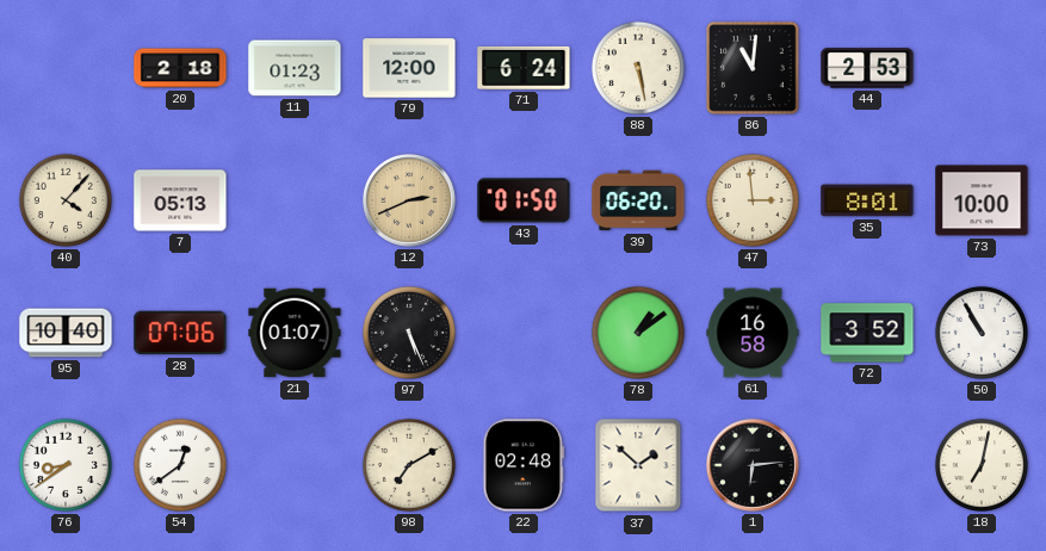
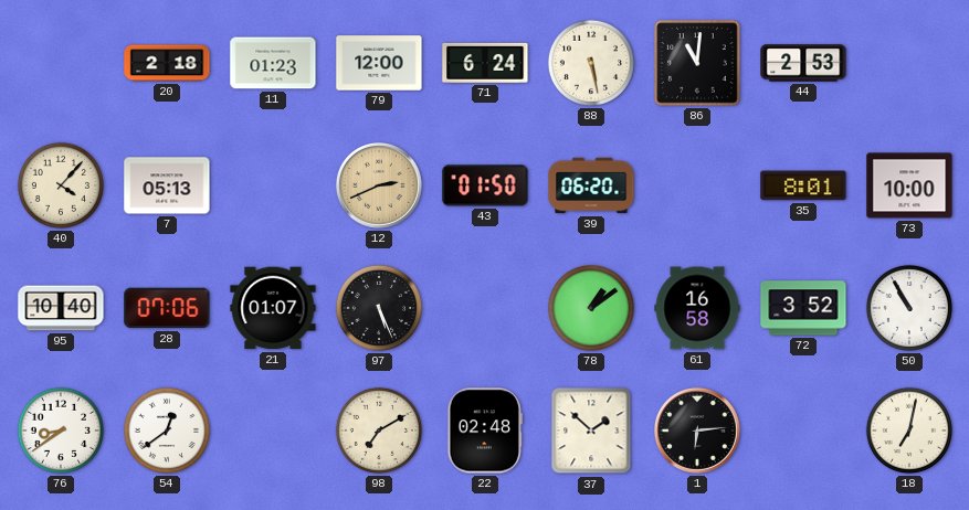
47: 2:59 -> none (753, 200)
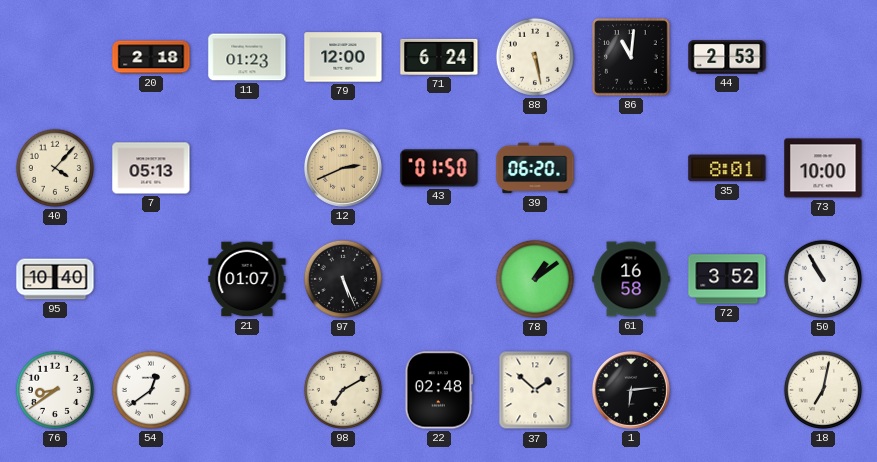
28: 07:06 -> none (167, 308)
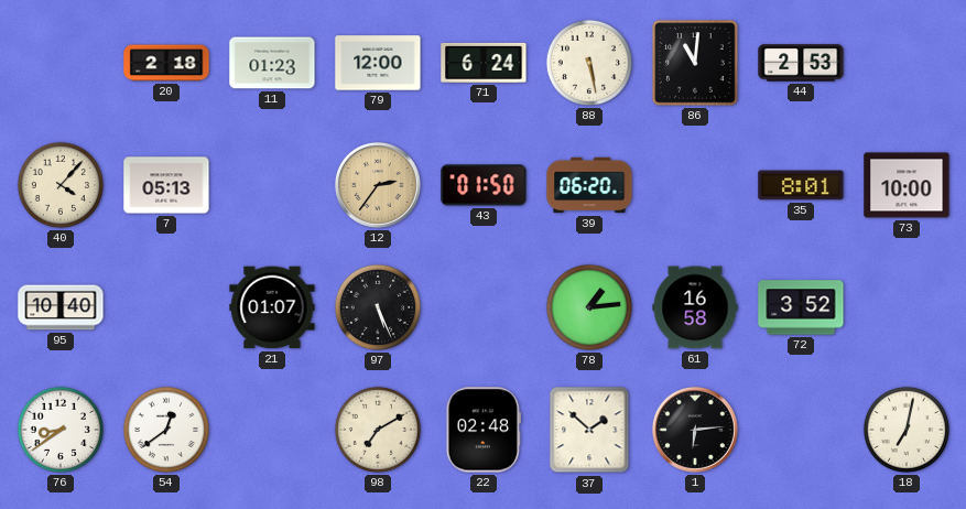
12: 2:41 -> 2:36 (378, 185)
78: 1:09 -> 1:14 (589, 307)
50: 10:55 -> none (823, 279)
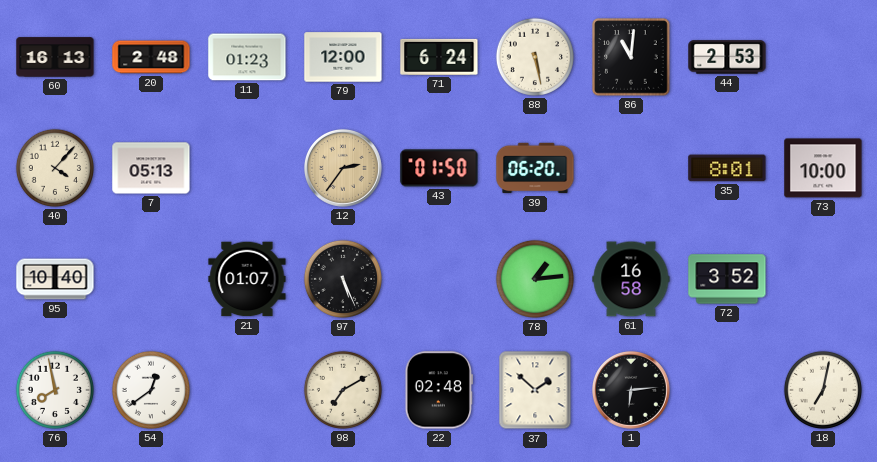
60: none -> 16:13 (55, 57)
20: 2:18 -> 2:48 (151, 57)
76: 8:39 -> 7:58 (55, 390)
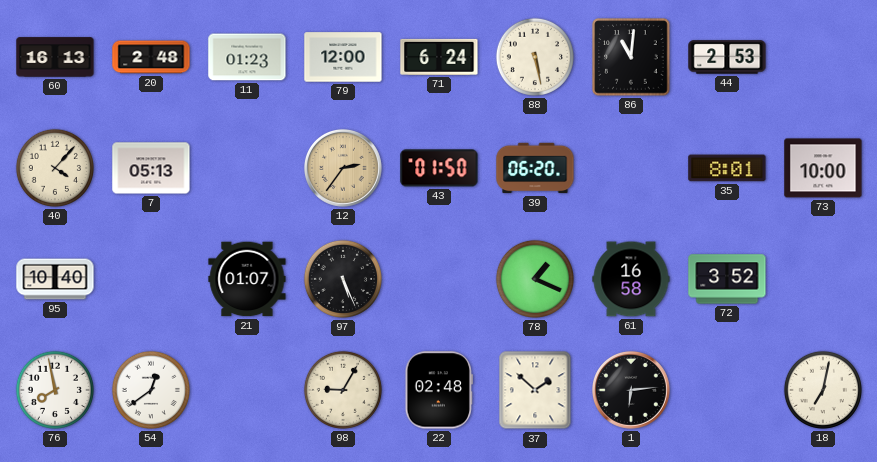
78: 1:14 -> 1:19 (535, 279)
98: 7:10 -> 9:05 (343, 390)
